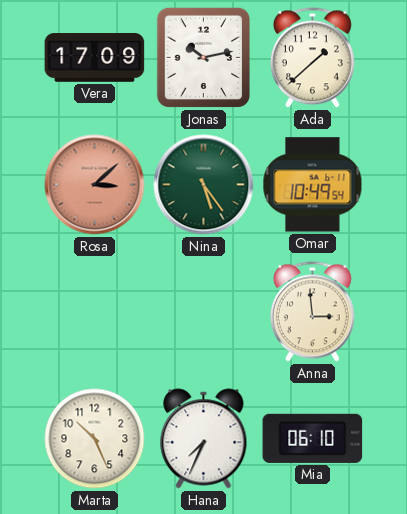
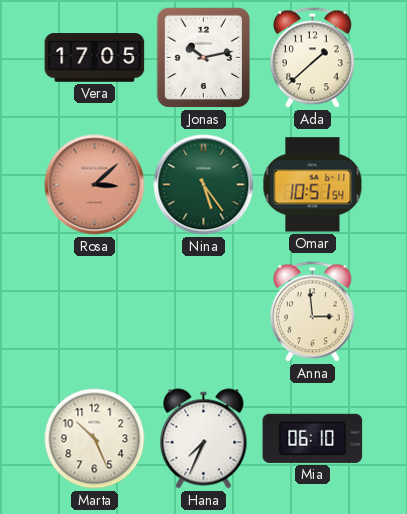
Vera: 17:09 -> 17:05 (95, 58)
Omar: 10:49 -> 10:51 (313, 185)
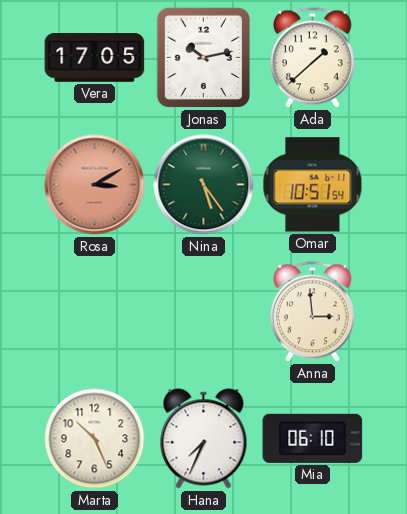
Rosa: 3:08 -> 3:10 (95, 185)
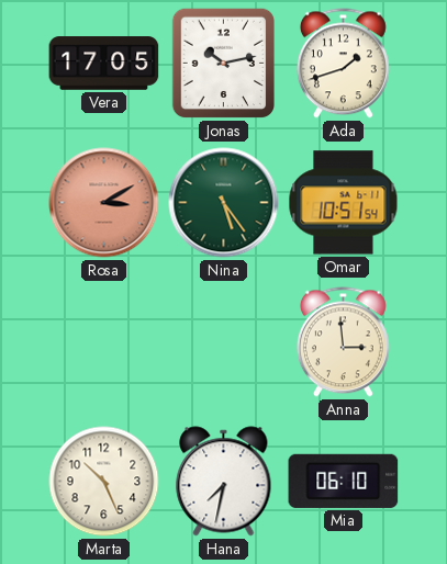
Ada: 1:38 -> 1:42 (343, 64)
Hana: 7:34 -> 7:32 (224, 482)
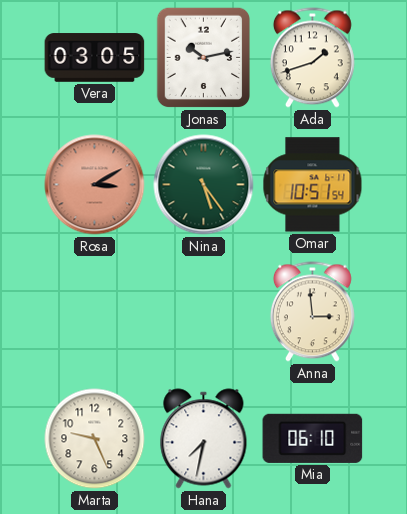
Vera: 17:05 -> 03:05 (95, 58)
Marta: 10:26 -> 9:26 (95, 439)
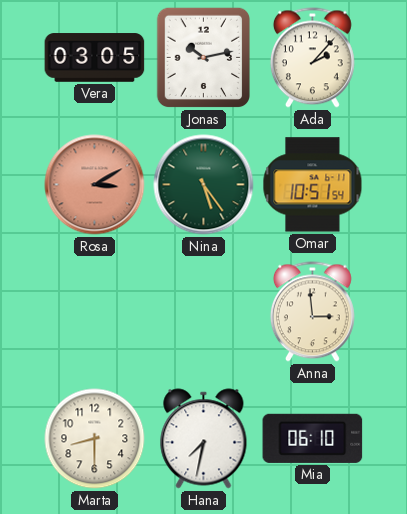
Ada: 1:42 -> 2:07 (312, 58)
Marta: 9:26 -> 8:30 (95, 439)
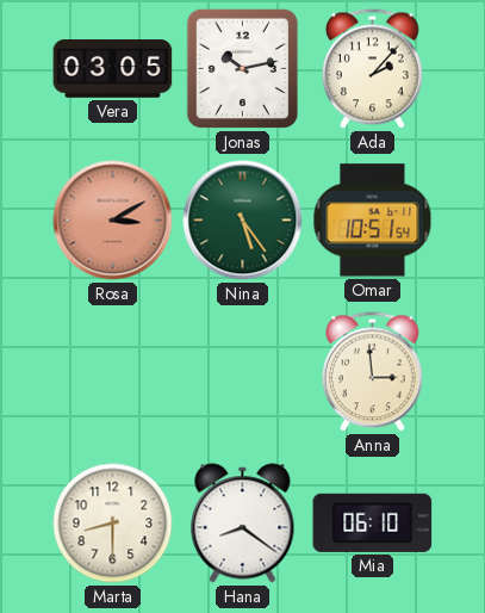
Hana: 7:32 -> 8:21 (243, 524)
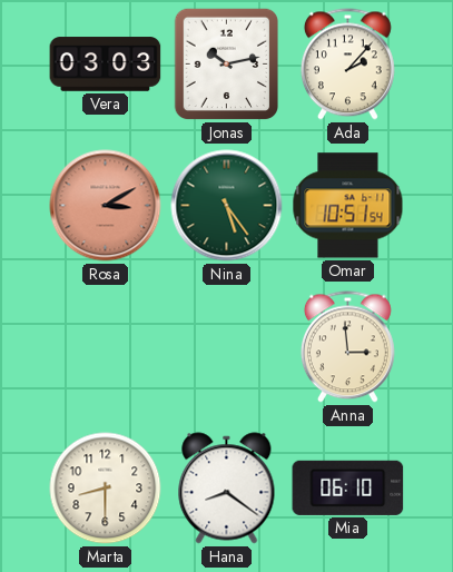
Vera: 03:05 -> 03:03 (106, 65)
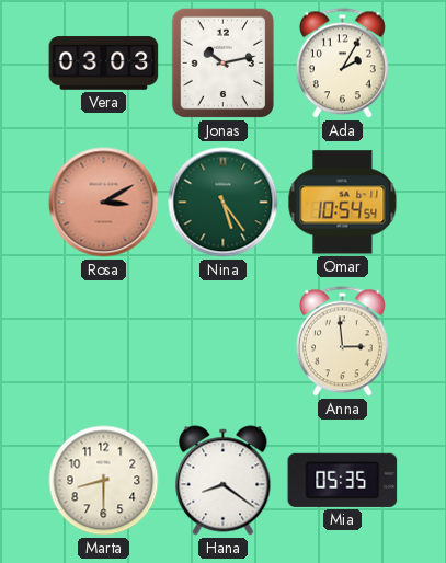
Ada: 2:07 -> 2:05 (342, 64)
Omar: 10:51 -> 10:54 (343, 203)
Mia: 06:10 -> 05:35 (343, 480)
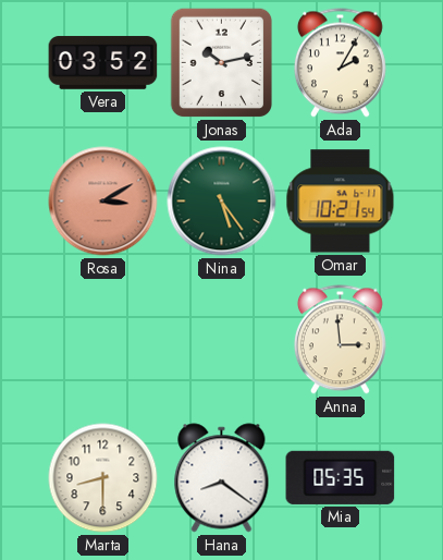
Vera: 03:03 -> 03:52 (103, 63)
Omar: 10:54 -> 10:21 (341, 202)
